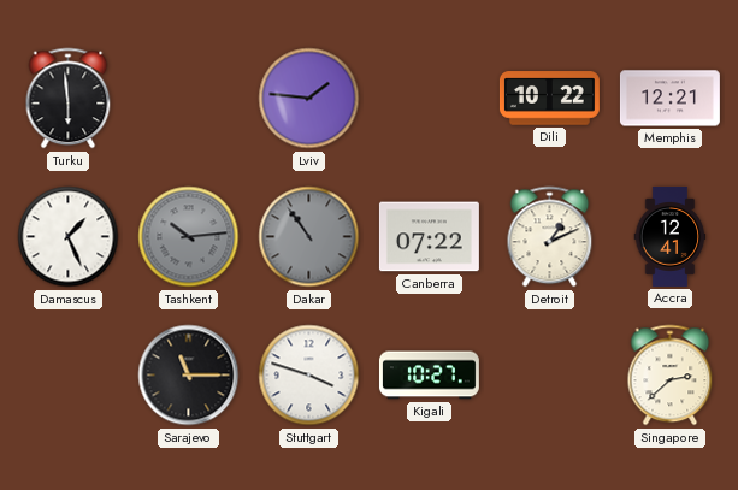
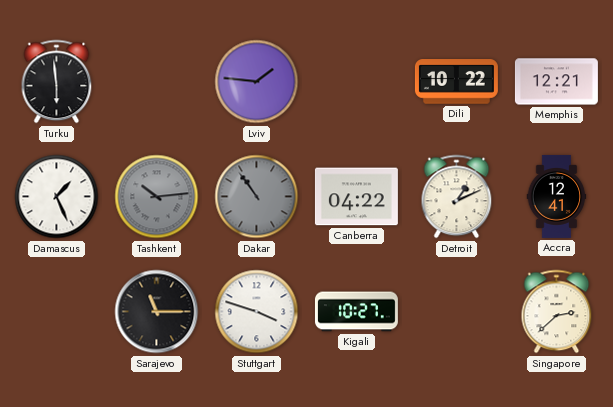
Canberra: 07:22 -> 04:22 (356, 197)
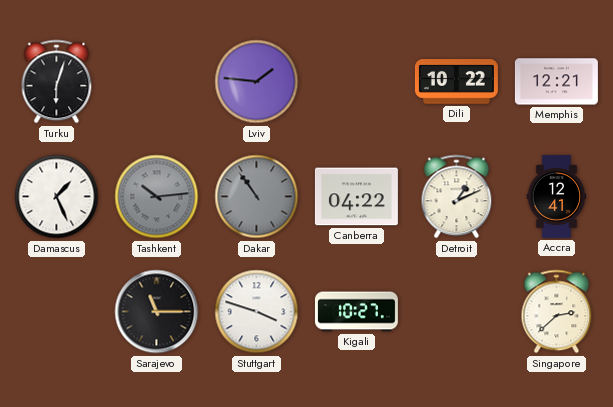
Turku: 5:59 -> 6:03 (57, 82)
